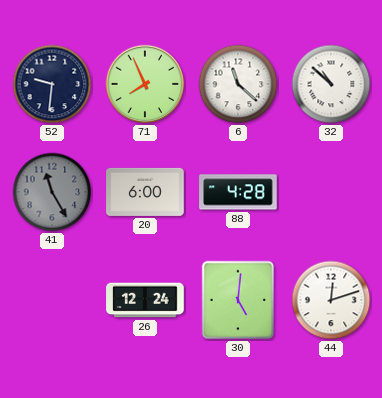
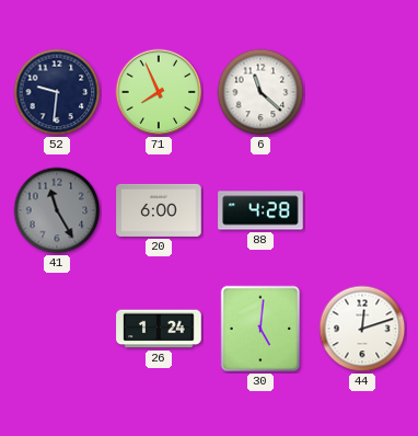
32: 10:52 -> none (331, 84)
26: 12:24 -> 1:24 (159, 329)
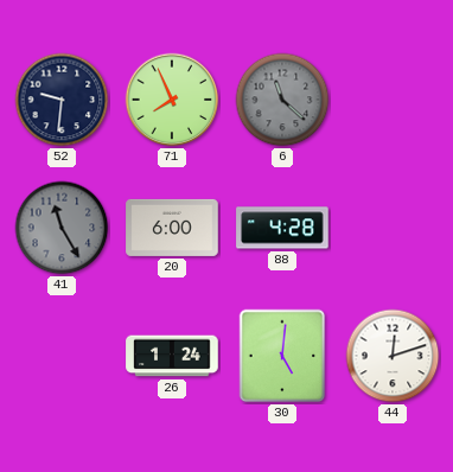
6 dial: white -> grey (282, 100)
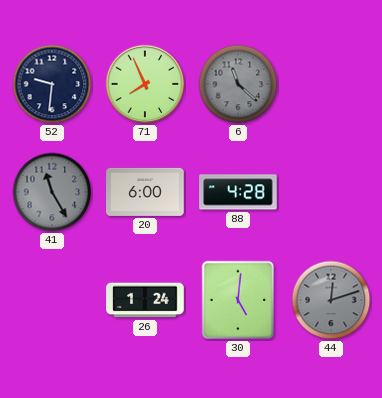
44 dial: white -> grey (331, 300)
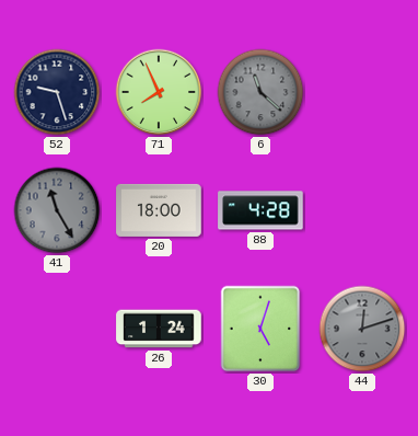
52: 9:31 -> 9:27 (57, 92)
20: 6:00 -> 18:00 (159, 210)
30: 5:01 -> 5:03 (260, 329)
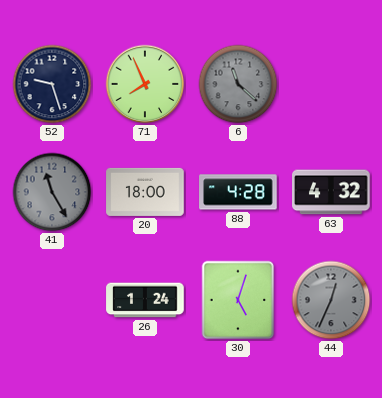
63: none -> 4:32 (331, 192)
44: 12:12 -> 12:34 (331, 300)
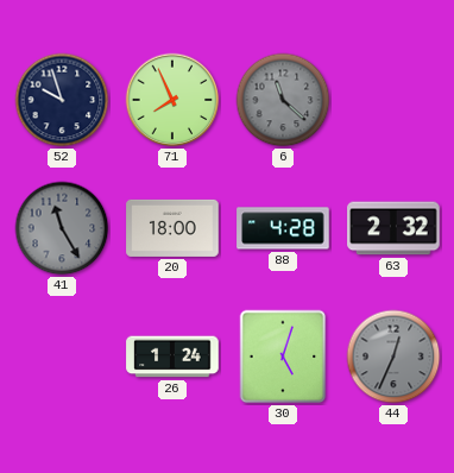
52: 9:27 -> 9:57 (62, 100)
63: 4:32 -> 2:32 (393, 228)
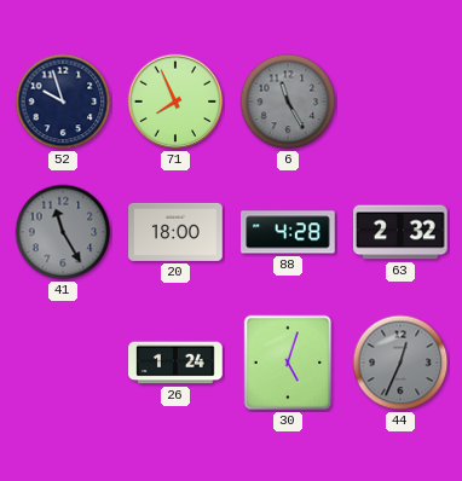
6: 11:22 -> 11:25 (288, 102)
